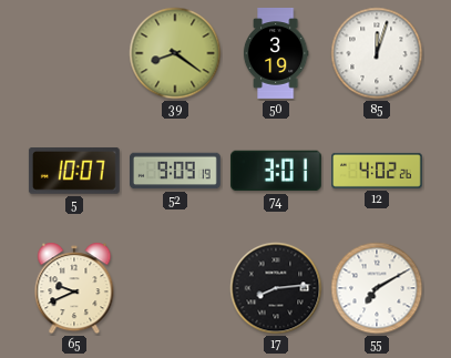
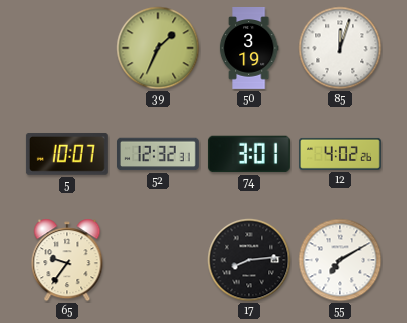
39: 8:21 -> 1:34 (158, 48)
52: 9:09 -> 12:32 (159, 154)
65: 9:41 -> 9:36 (67, 260)
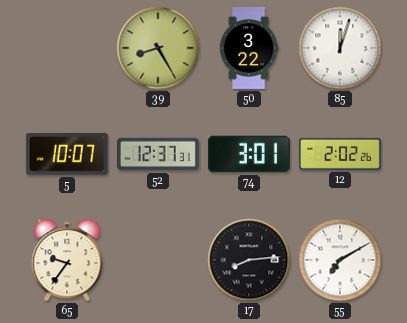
39: 1:34 -> 8:25 (158, 48)
50: 3:19 -> 3:22 (249, 49)
52: 12:32 -> 12:37 (159, 154)
12: 4:02 -> 2:02 (341, 154)
